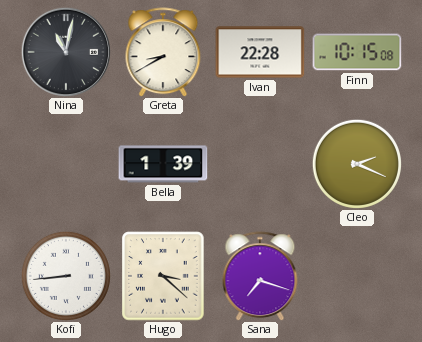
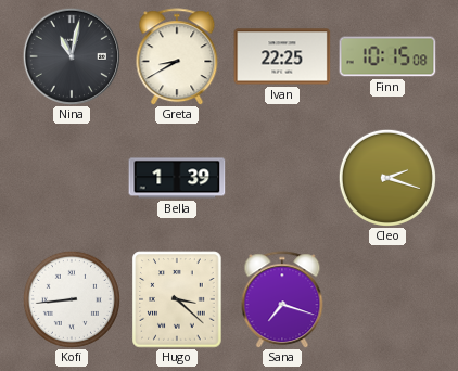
Ivan: 22:28 -> 22:25 (282, 56)
Cleo: 2:19 -> 2:18 (387, 178)
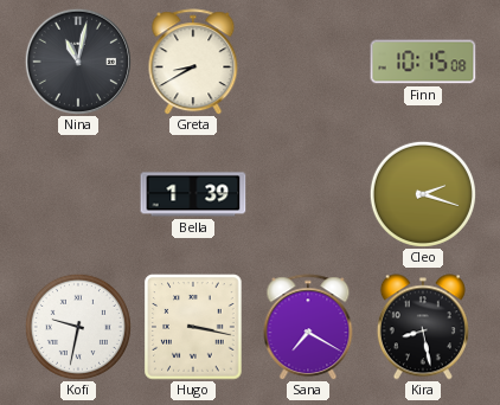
Ivan: 22:25 -> none (282, 56)
Kofi: 8:44 -> 9:32 (78, 327)
Hugo: 3:22 -> 3:17 (193, 327)
Sana: 7:18 -> 7:20 (308, 327)
Kira: none -> 8:28 (423, 327)
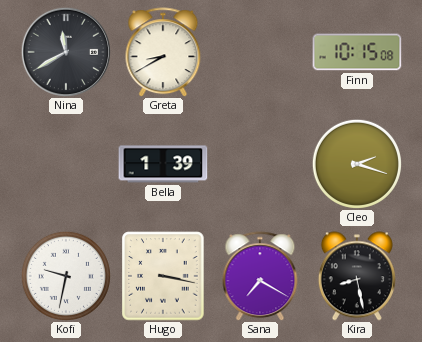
Nina: 11:02 -> 11:40 (66, 52)
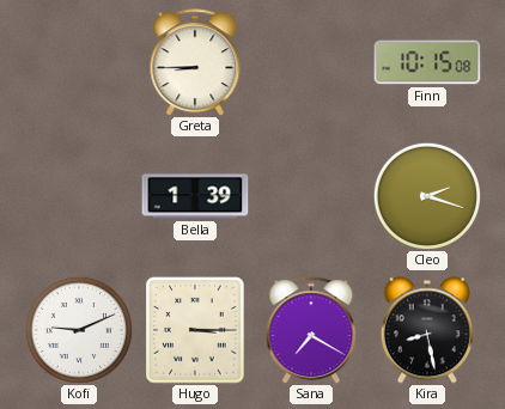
Nina: 11:40 -> none (66, 52)
Greta: 8:40 -> 8:45 (195, 62)
Kofi: 9:32 -> 9:11 (79, 330)
Hugo: 3:17 -> 3:15 (195, 330)
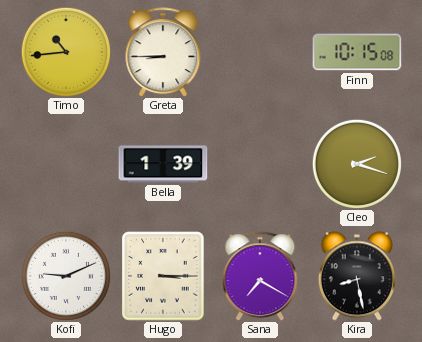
Timo: none -> 10:44 (66, 52)
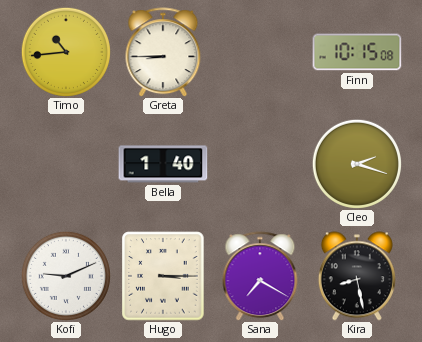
Bella: 1:39 -> 1:40 (163, 164)
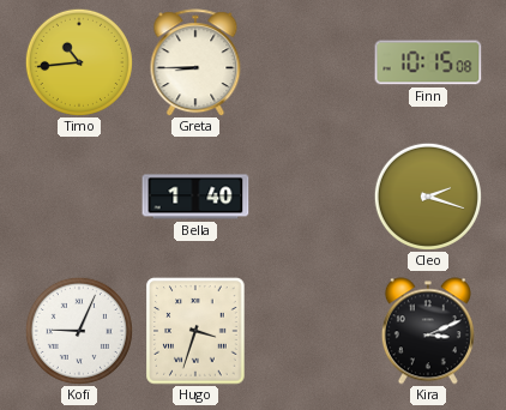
Kofi: 9:11 -> 9:04 (79, 331)
Hugo: 3:15 -> 3:33 (195, 331)
Sana: 7:20 -> none (260, 276)
Kira: 8:28 -> 3:11 (428, 331)
